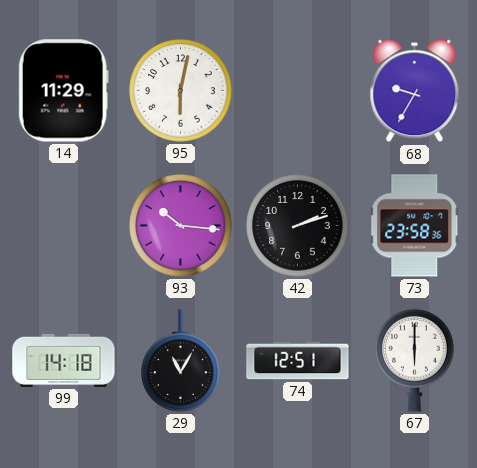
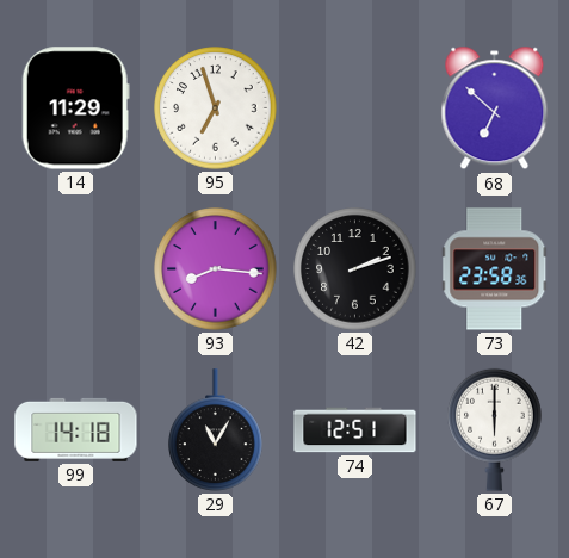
95: 6:02 -> 6:57 (216, 108)
68: 9:35 -> 6:52 (495, 108)
93: 10:16 -> 8:16 (216, 269)
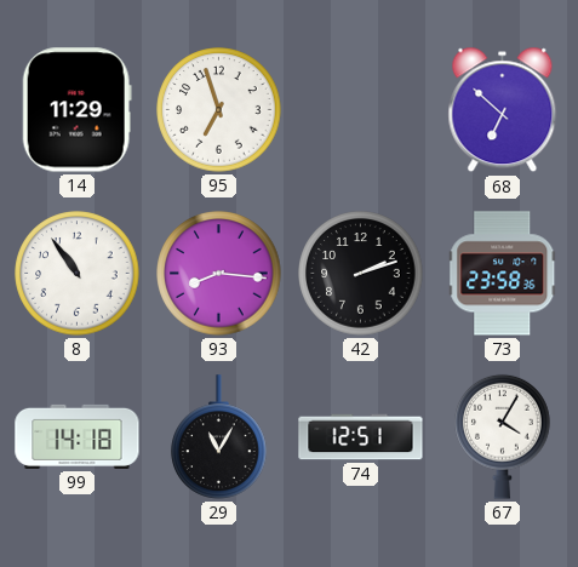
8: none -> 10:54 (78, 274)
67: 6:00 -> 4:05 (503, 436)
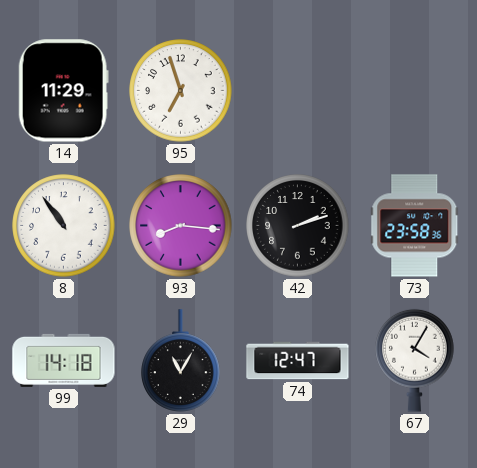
68: 6:52 -> none (503, 110)
74: 12:51 -> 12:47 (298, 361)
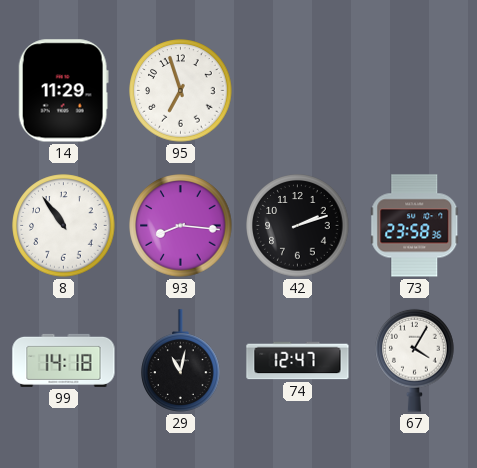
29: 11:05 -> 11:02 (181, 361)
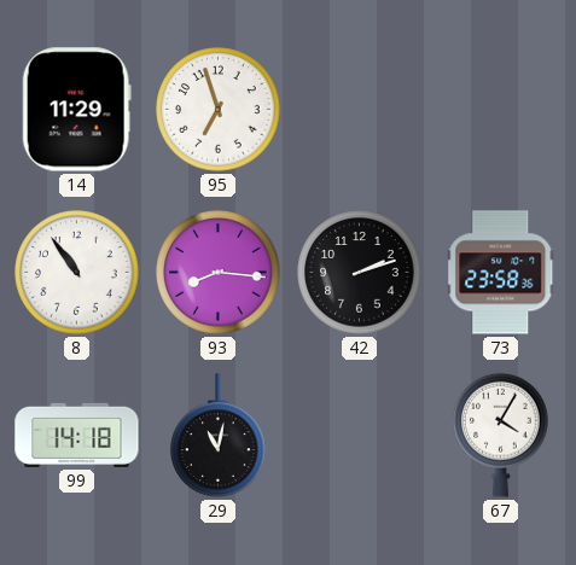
74: 12:47 -> none (298, 361)
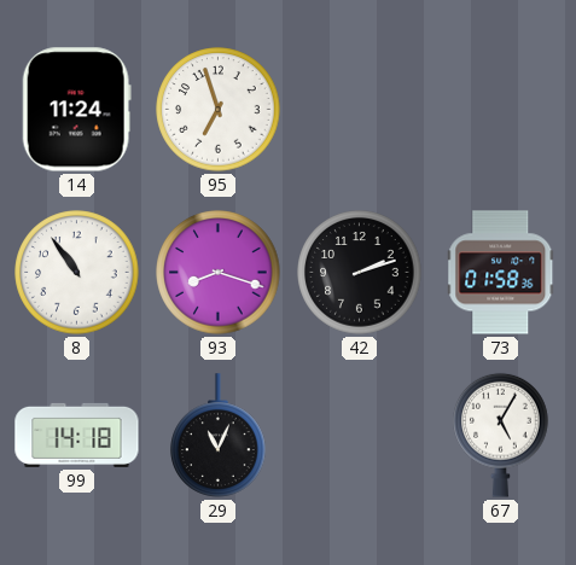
14: 11:29 -> 11:24 (76, 110)
93: 8:16 -> 8:18 (219, 273)
73: 23:58 -> 01:58 (501, 273)
29: 11:02 -> 11:04 (219, 436)
67: 4:05 -> 5:05 (501, 435)
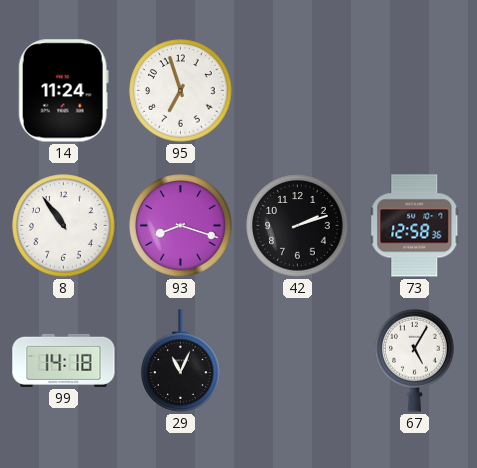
73: 01:58 -> 12:58 (415, 226)
